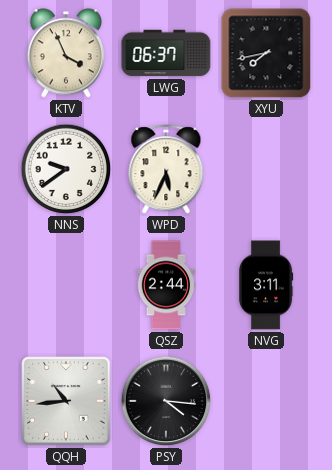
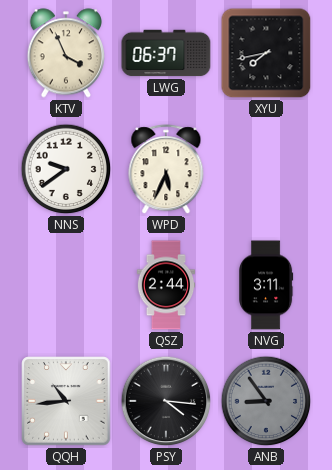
ANB: none -> 8:54 (266, 401)
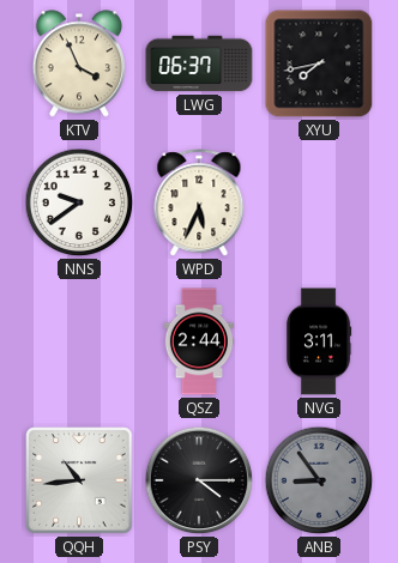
PSY: 4:16 -> 4:15 (199, 480)
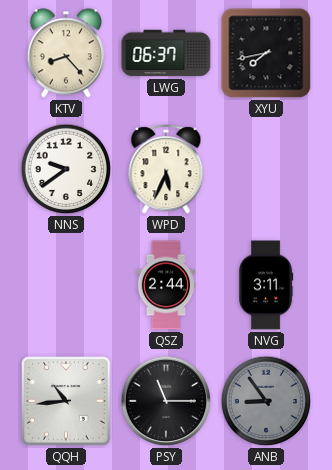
KTV: 3:56 -> 8:23 (66, 53)
PSY: 4:15 -> 11:15 (166, 401)
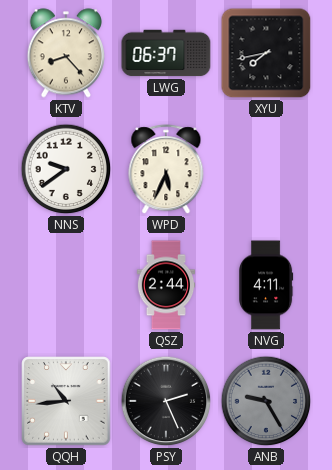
NVG: 3:11 -> 4:11 (267, 285)
PSY: 11:15 -> 2:26 (166, 401)
ANB: 8:54 -> 9:25 (266, 401)
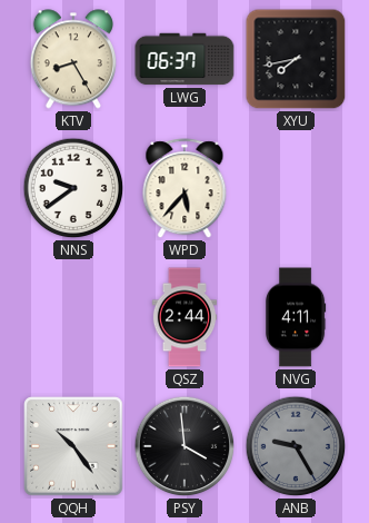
KTV: 8:23 -> 8:25 (73, 59)
WPD: 5:34 -> 5:37 (184, 189)
QQH: 10:44 -> 10:24 (73, 446)
PSY: 2:26 -> 3:59 (184, 446)
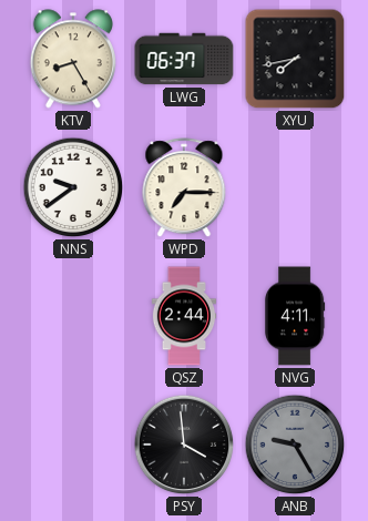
WPD: 5:37 -> 7:15 (184, 188)
QQH: 10:24 -> none (73, 446)
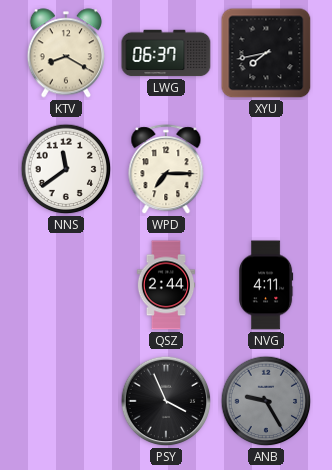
KTV: 8:25 -> 8:20 (66, 53)
NNS: 9:39 -> 11:39 (66, 169)
PSY: 3:59 -> 3:56 (166, 401)
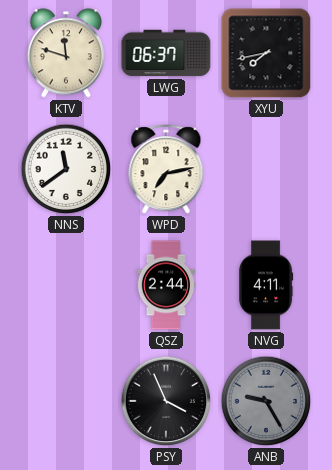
KTV: 8:20 -> 11:48 (66, 53)
WPD: 7:15 -> 7:13 (166, 170)
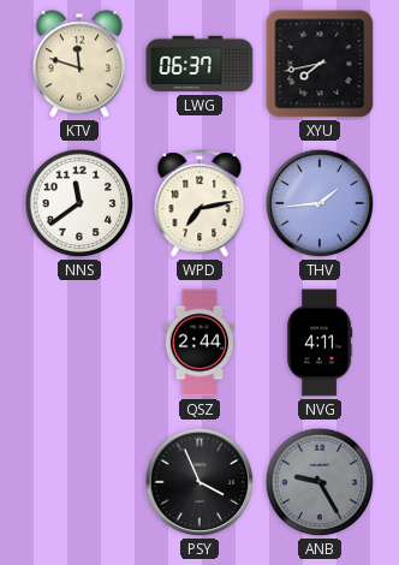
THV: none -> 1:44 (320, 203)
